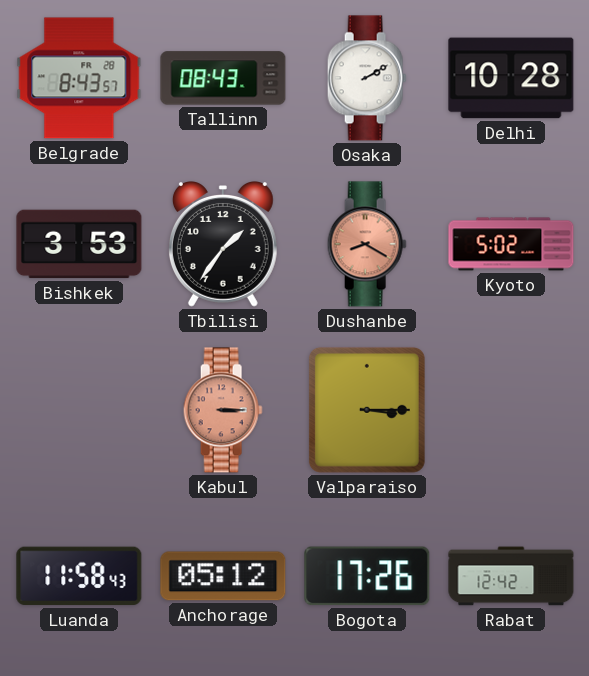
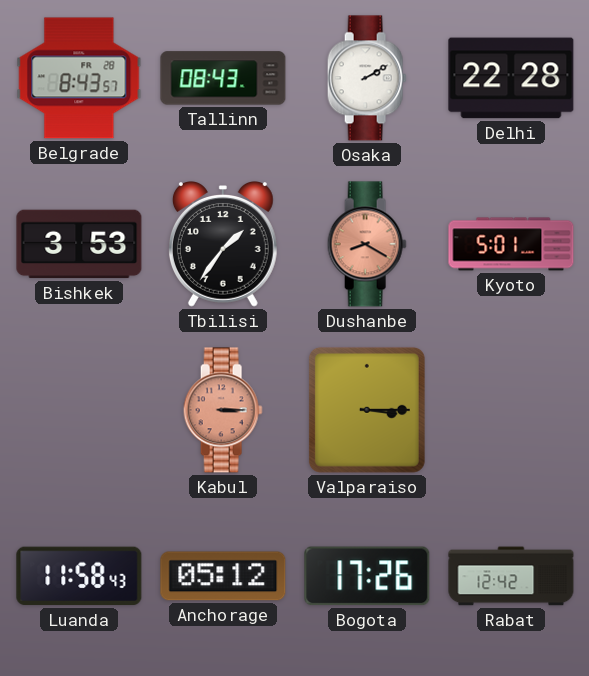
Delhi: 10:28 -> 22:28 (511, 78)
Kyoto: 5:02 -> 5:01 (511, 244)
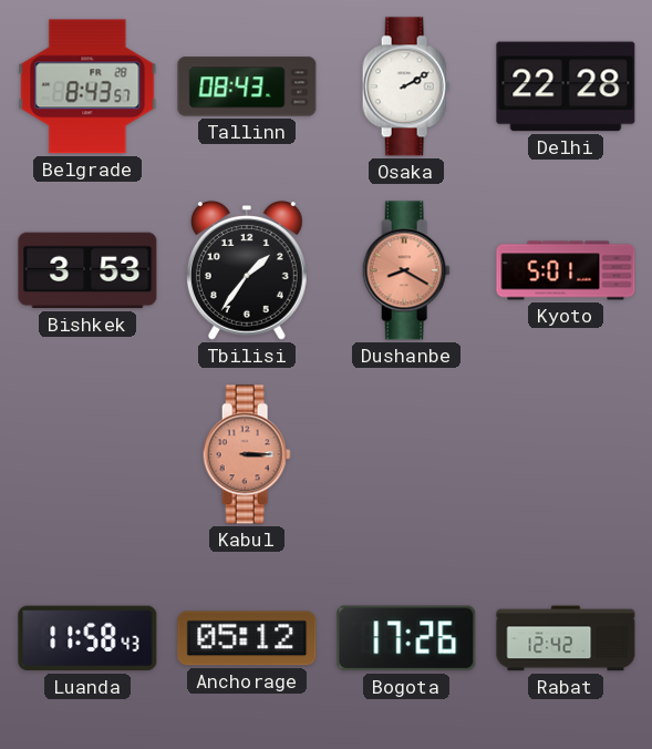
Valparaiso: 3:15 -> none (367, 410)
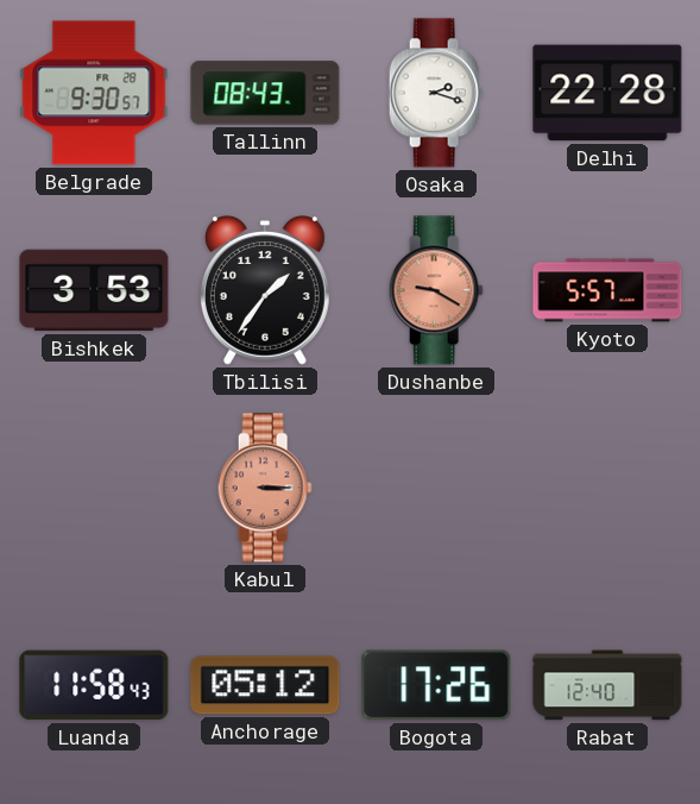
Belgrade: 8:43 -> 9:30 (94, 93)
Osaka: 2:10 -> 2:18 (436, 93)
Dushanbe: 8:20 -> 9:20 (436, 290)
Kyoto: 5:01 -> 5:57 (607, 290)
Rabat: 12:42 -> 12:40 (607, 685)
